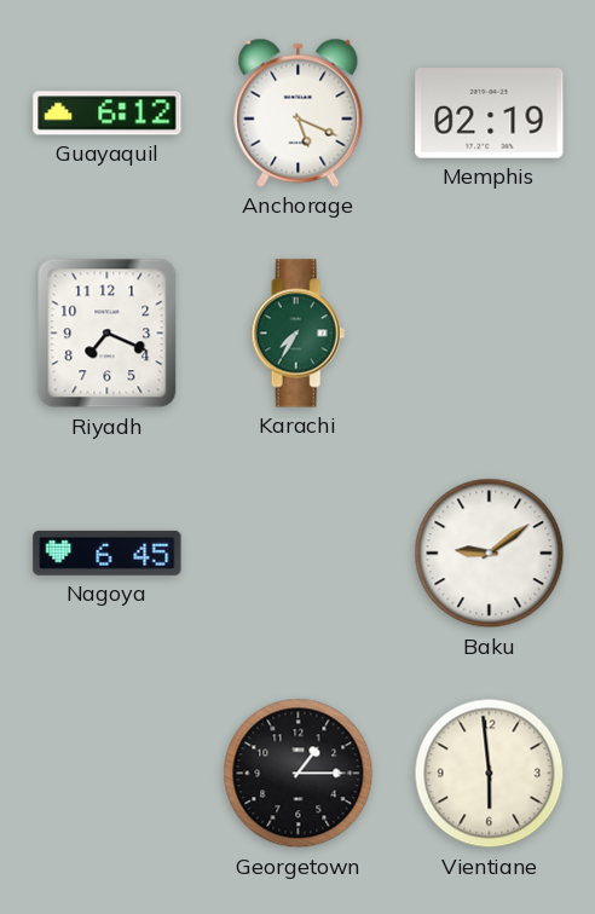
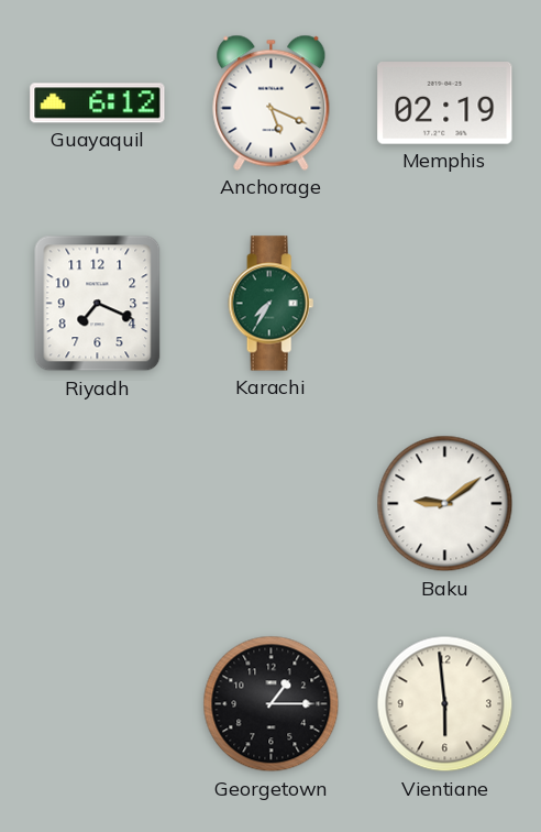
Nagoya: 6:45 -> none (108, 553)
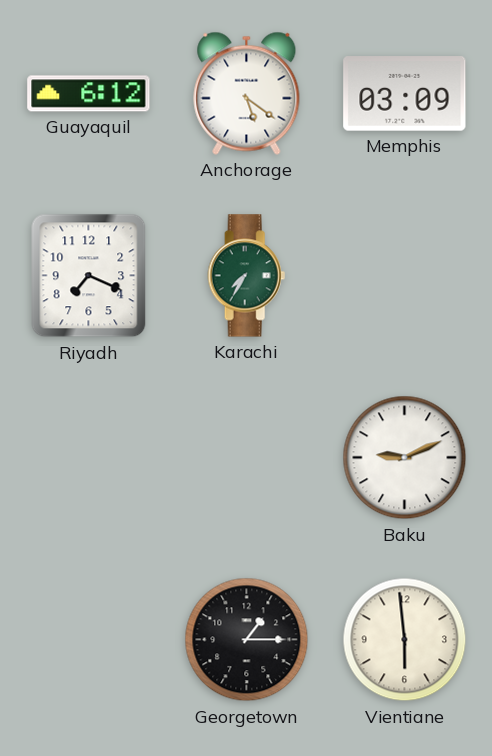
Anchorage: 5:19 -> 5:21 (247, 93)
Memphis: 02:19 -> 03:09 (405, 94)
Baku: 9:09 -> 9:11 (405, 458)
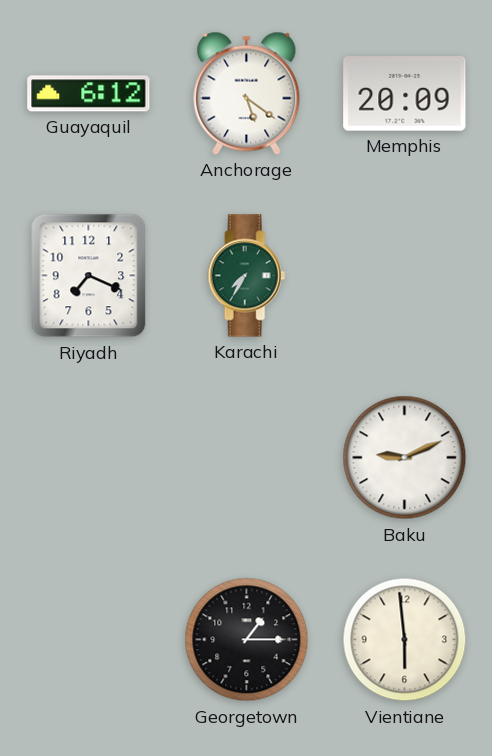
Memphis: 03:09 -> 20:09 (405, 94)
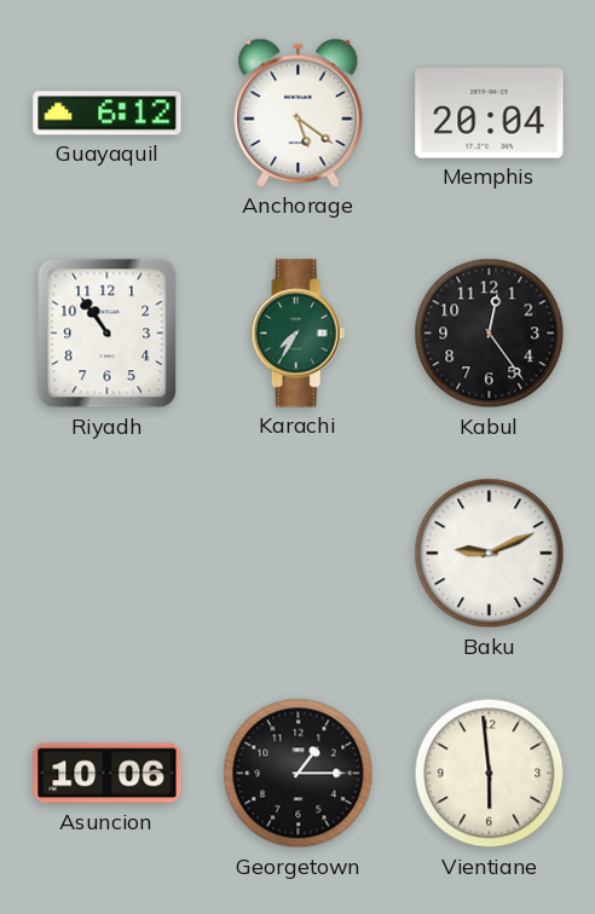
Memphis: 20:09 -> 20:04 (490, 114)
Riyadh: 7:19 -> 10:54 (108, 334)
Kabul: none -> 12:24 (490, 334)
Asuncion: none -> 10:06 (108, 774)
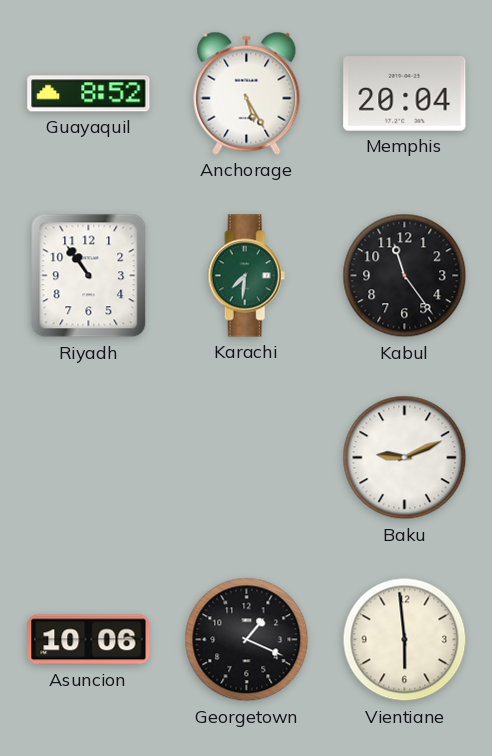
Guayaquil: 6:12 -> 8:52 (89, 94)
Anchorage: 5:21 -> 5:25 (247, 93)
Karachi: 7:35 -> 7:31 (247, 276)
Kabul: 12:24 -> 11:24 (405, 276)
Georgetown: 1:15 -> 1:19 (247, 640)
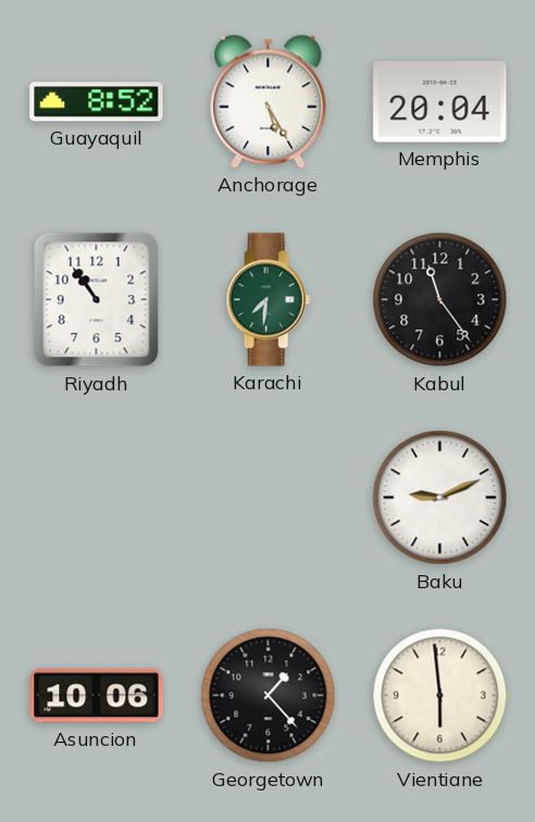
Georgetown: 1:19 -> 1:23 (269, 696)
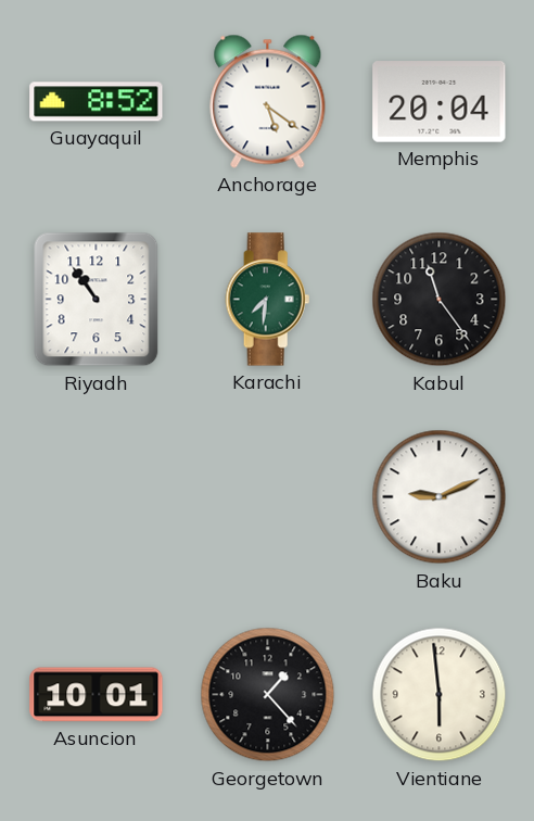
Anchorage: 5:25 -> 5:21 (268, 101)
Asuncion: 10:06 -> 10:01 (97, 695)
